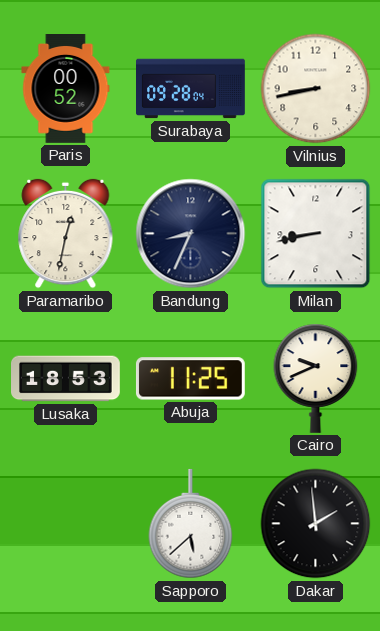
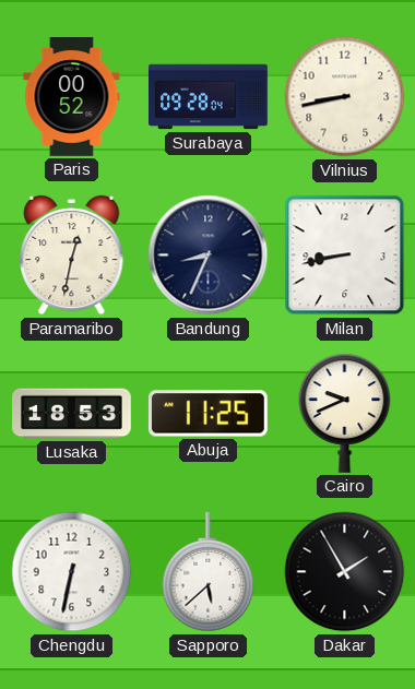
Chengdu: none -> 6:32 (72, 572)
Dakar: 1:59 -> 1:55 (345, 572)
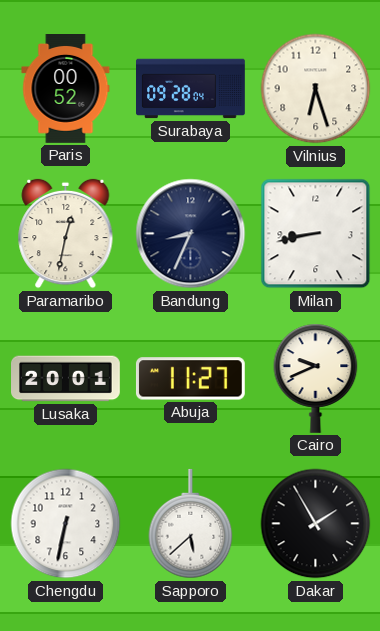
Vilnius: 8:43 -> 6:27 (316, 89)
Lusaka: 18:53 -> 20:01 (66, 379)
Abuja: 11:25 -> 11:27 (190, 379)
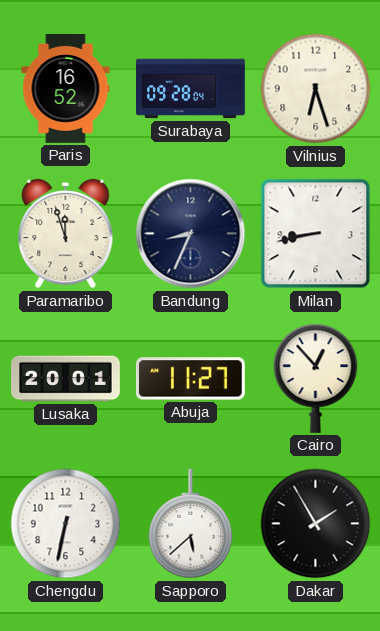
Paris: 00:52 -> 16:52 (66, 89)
Paramaribo: 12:32 -> 11:57 (66, 234)
Cairo: 9:41 -> 12:53 (316, 378)
